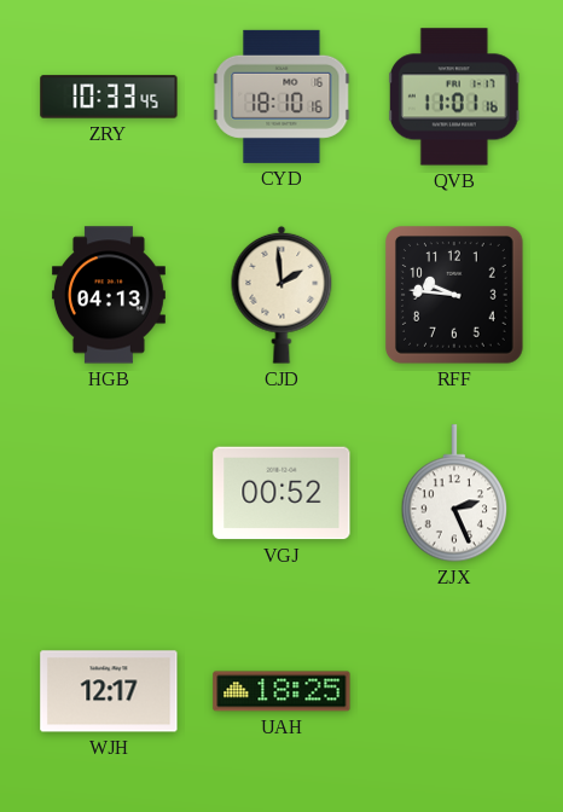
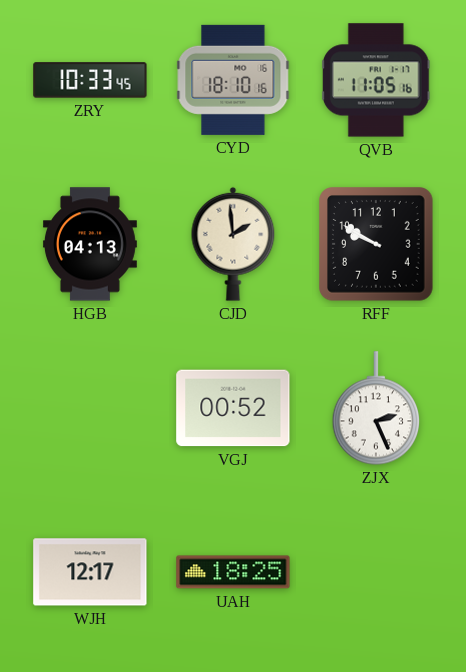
QVB: 11:01 -> 11:05 (376, 80)
RFF: 9:46 -> 9:50 (376, 244)
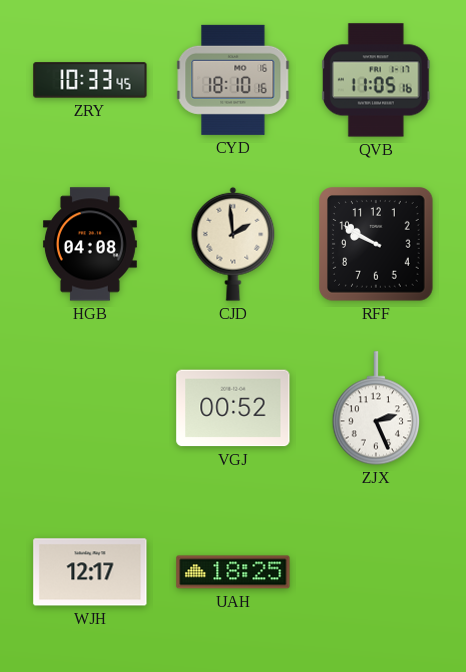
HGB: 04:13 -> 04:08 (90, 244)
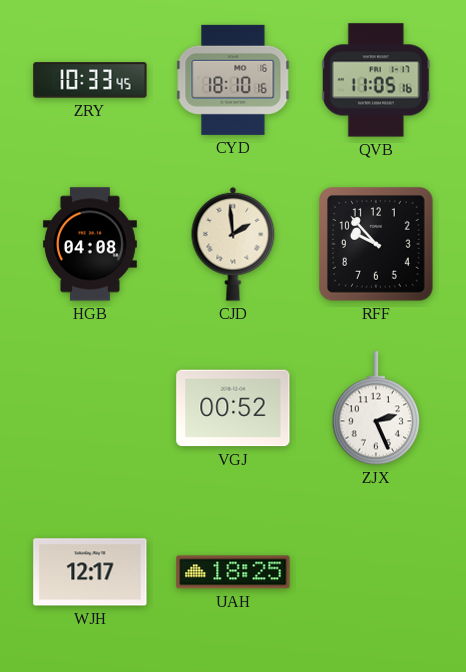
RFF: 9:50 -> 9:53 (376, 244)
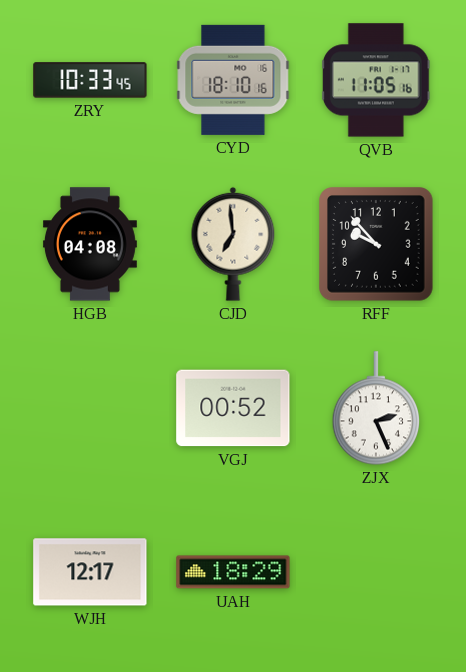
CJD: 1:59 -> 6:59 (233, 244)
UAH: 18:25 -> 18:29 (233, 572)
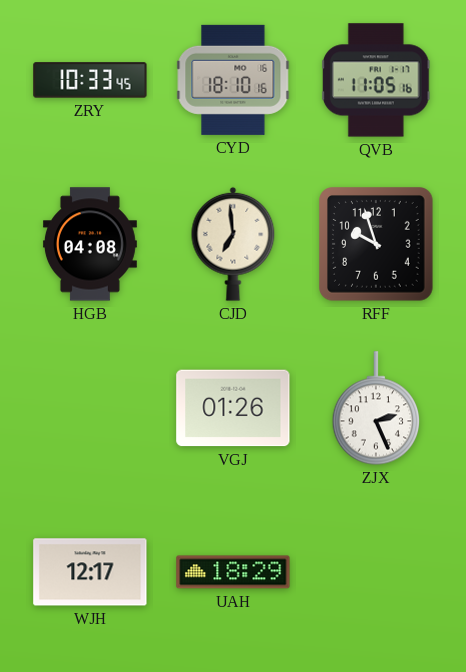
RFF: 9:53 -> 9:57 (376, 244)
VGJ: 00:52 -> 01:26 (233, 408)
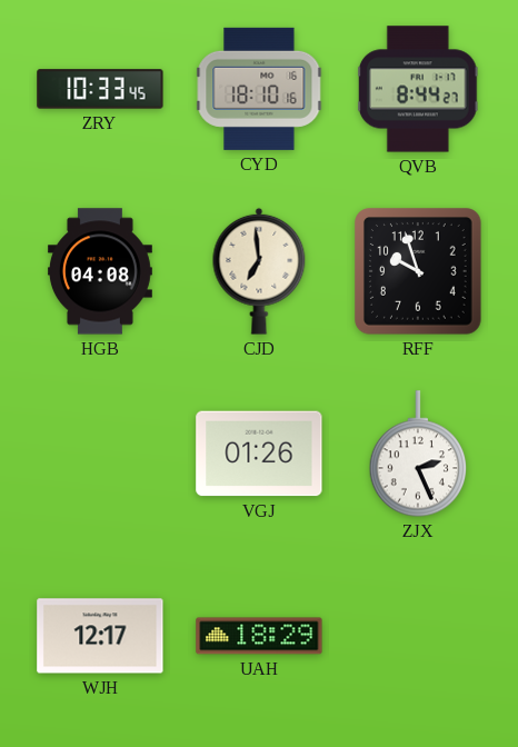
QVB: 11:05 -> 8:44 (418, 89)
